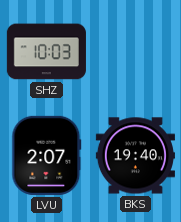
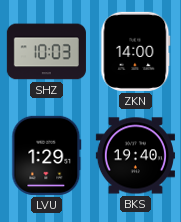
ZKN: none -> 14:00 (136, 51)
LVU: 2:07 -> 1:29 (47, 155)
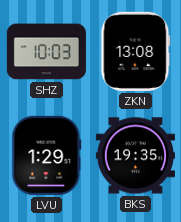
ZKN: 14:00 -> 13:08 (136, 51)
BKS: 19:40 -> 19:35 (135, 156)
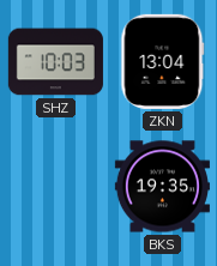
ZKN: 13:08 -> 13:04 (163, 61)
LVU: 1:29 -> none (47, 155)
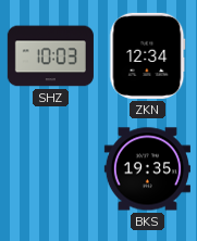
ZKN: 13:04 -> 12:34 (148, 55)
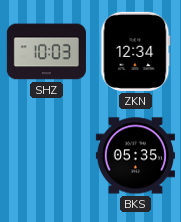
BKS: 19:35 -> 05:35 (135, 156)
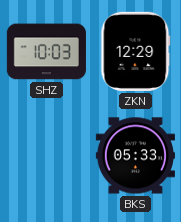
ZKN: 12:34 -> 12:29 (136, 51)
BKS: 05:35 -> 05:33 (135, 156)
